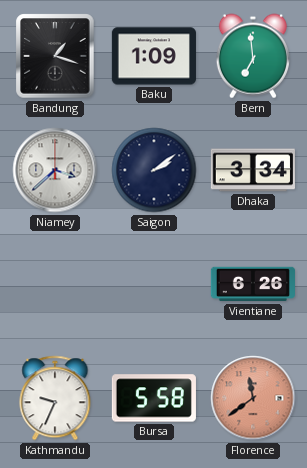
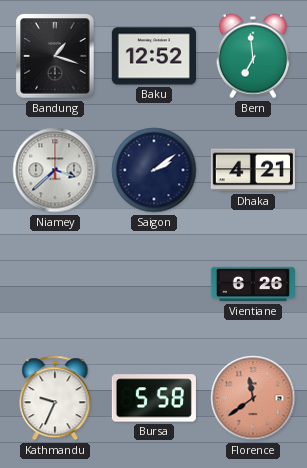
Baku: 1:09 -> 12:52 (154, 56)
Dhaka: 3:34 -> 4:21 (253, 170)
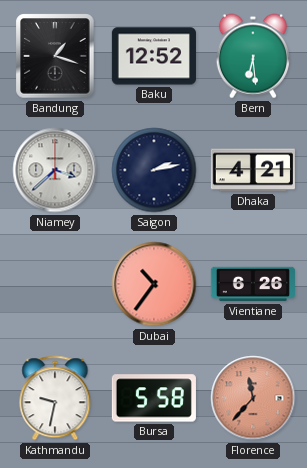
Bern: 6:59 -> 6:29 (253, 56)
Saigon: 2:09 -> 2:13 (154, 170)
Dubai: none -> 10:36 (154, 284)
Kathmandu: 9:34 -> 9:32 (55, 398)
Florence: 11:39 -> 11:37 (253, 398)
